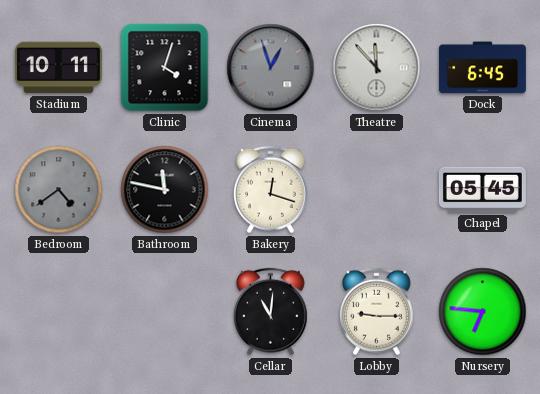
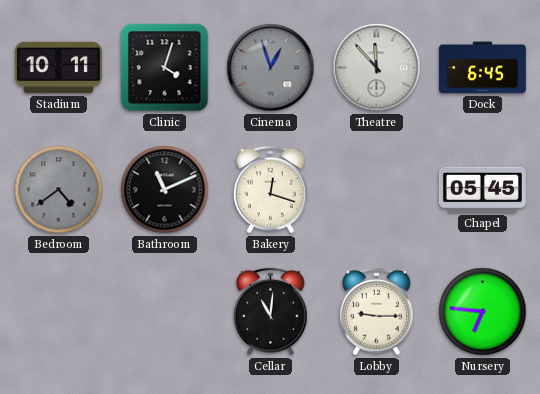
Bathroom: 11:47 -> 11:11 (165, 190)
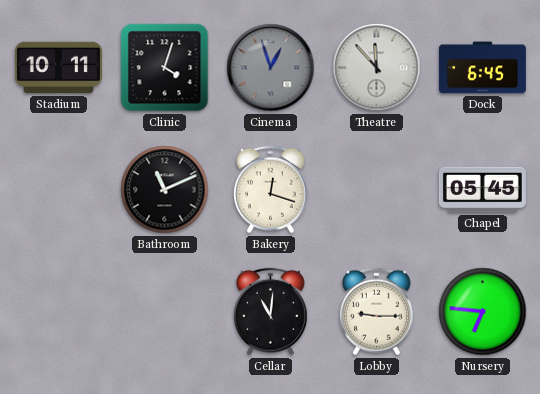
Bedroom: 4:39 -> none (59, 190)
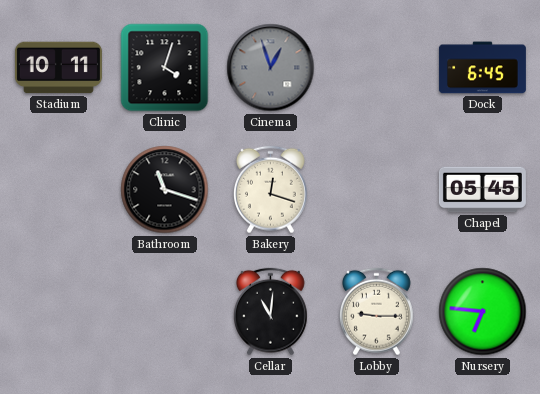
Theatre: 11:53 -> none (377, 68)
Bathroom: 11:11 -> 11:18 (165, 190)
